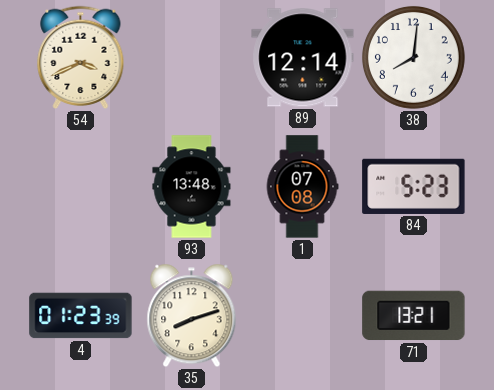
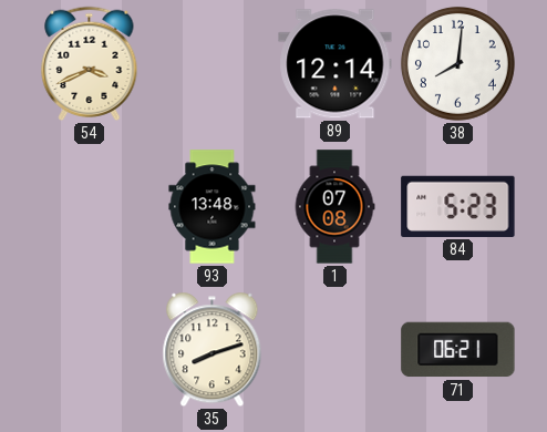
4: 01:23 -> none (81, 316)
71: 13:21 -> 06:21 (458, 350)
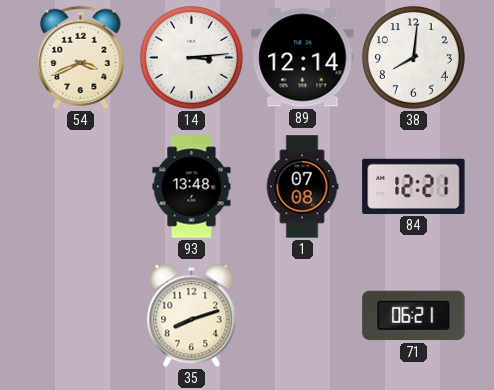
14: none -> 3:14 (191, 57)
84: 5:23 -> 12:21 (414, 186)
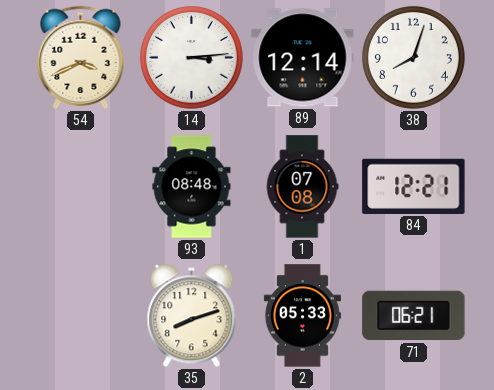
38: 8:01 -> 8:03 (413, 57)
93: 13:48 -> 08:48 (192, 187)
2: none -> 05:33 (302, 316)
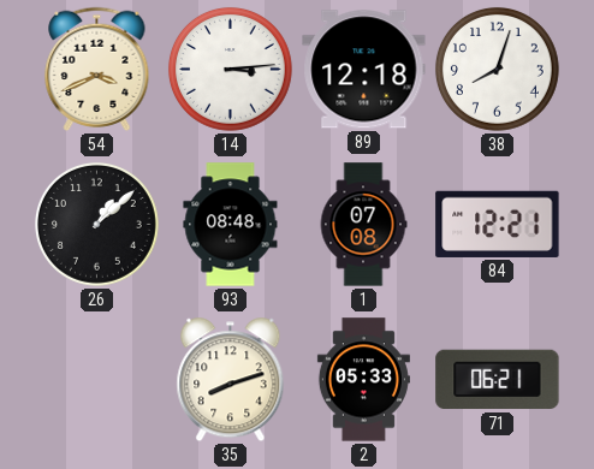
89: 12:14 -> 12:18 (364, 70)
26: none -> 1:08 (96, 224)
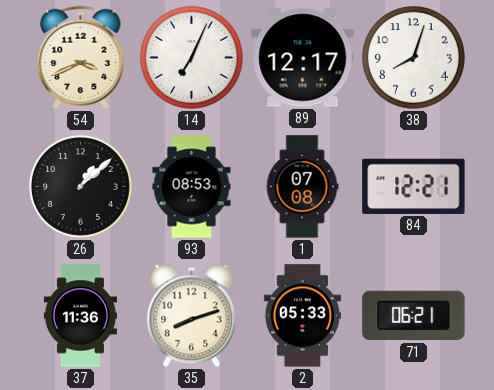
14: 3:14 -> 7:04 (191, 57)
89: 12:18 -> 12:17 (303, 58)
93: 08:48 -> 08:53 (192, 187)
37: none -> 11:36 (80, 316)
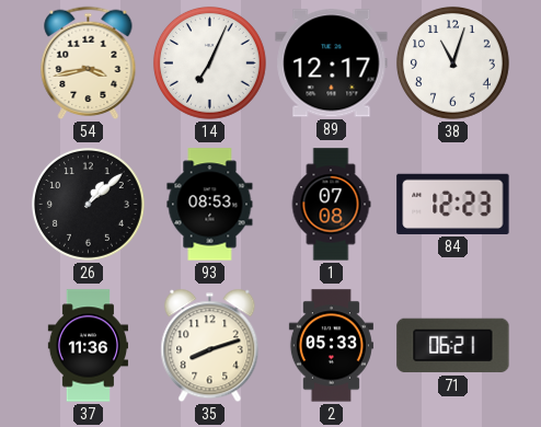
54: 3:41 -> 3:43 (89, 64)
38: 8:03 -> 11:03 (452, 62)
84: 12:21 -> 12:23 (453, 204)
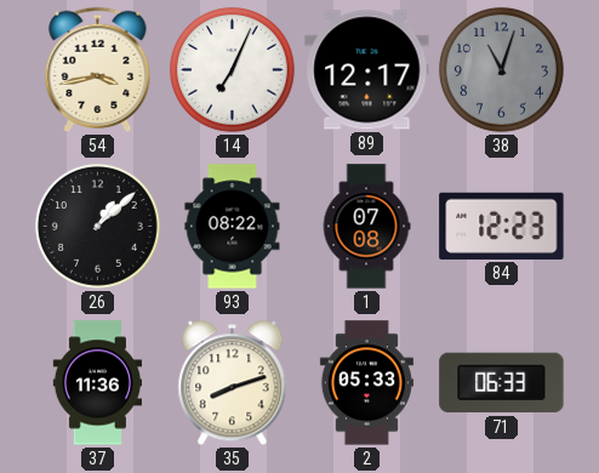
38 dial: white -> grey (501, 69)
93: 08:53 -> 08:22 (233, 227)
71: 06:21 -> 06:33 (502, 383)
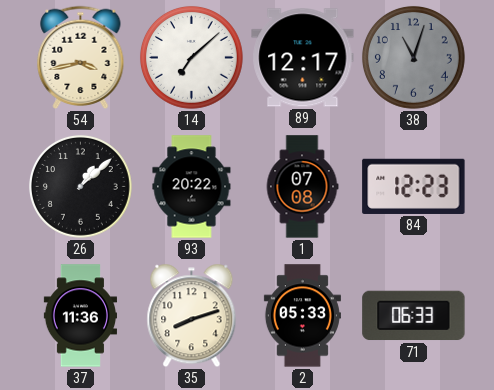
14: 7:04 -> 7:08 (191, 57)
93: 08:22 -> 20:22 (192, 187)
